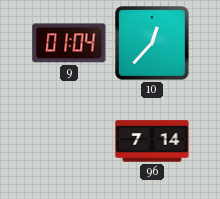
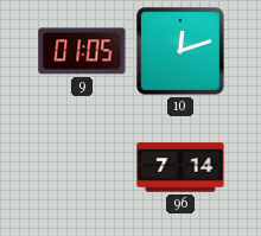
9: 01:04 -> 01:05 (82, 51)
10: 12:37 -> 12:12 (182, 52)
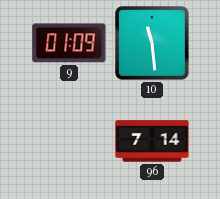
9: 01:05 -> 01:09 (69, 43)
10: 12:12 -> 11:29 (153, 44)
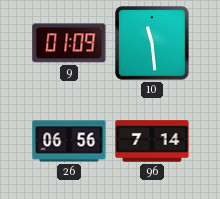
26: none -> 06:56 (69, 141)
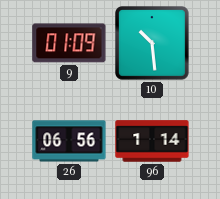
10: 11:29 -> 10:29 (153, 44)
96: 7:14 -> 1:14 (152, 141)
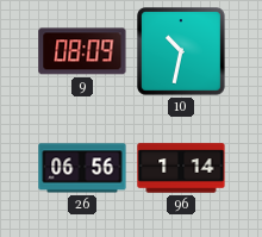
9: 01:09 -> 08:09 (82, 51)
10: 10:29 -> 10:32 (182, 52)
